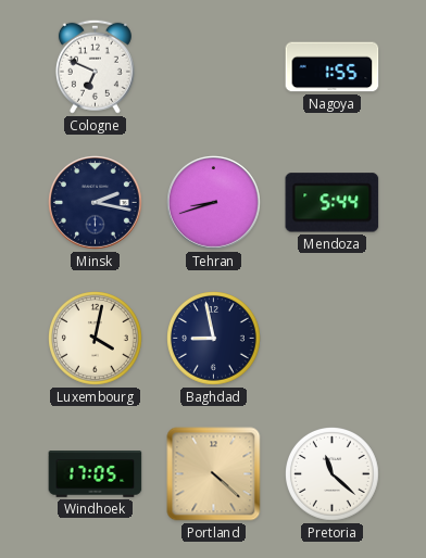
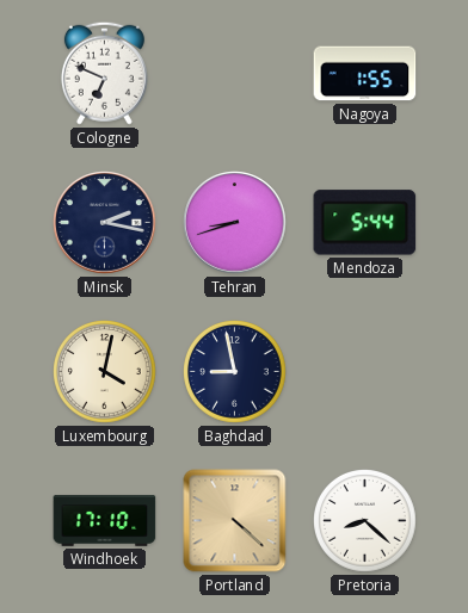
Windhoek: 17:05 -> 17:10 (105, 521)
Pretoria: 11:22 -> 8:22 (365, 521)
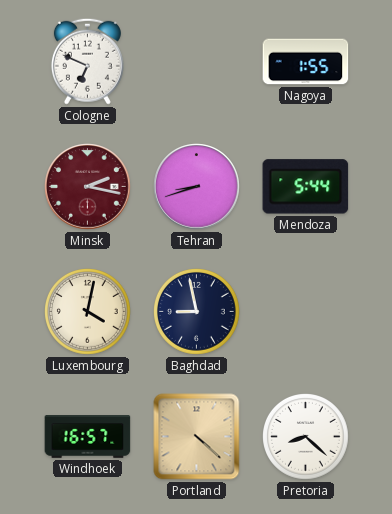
Minsk dial: navy -> burgundy (88, 187)
Windhoek: 17:10 -> 16:57 (88, 437)
